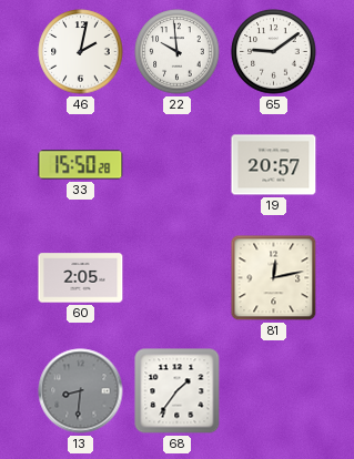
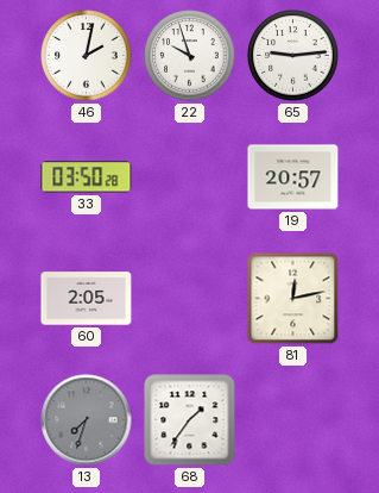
22: 9:59 -> 9:57 (190, 56)
65: 9:09 -> 9:14 (293, 56)
33: 15:50 -> 03:50 (87, 177)
13: 8:31 -> 7:33 (87, 420)
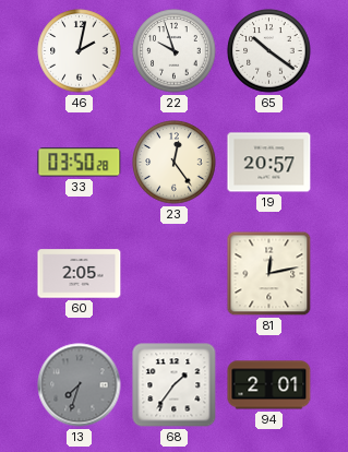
65: 9:14 -> 10:21 (269, 51)
23: none -> 12:24 (175, 163)
94: none -> 2:01 (269, 385)
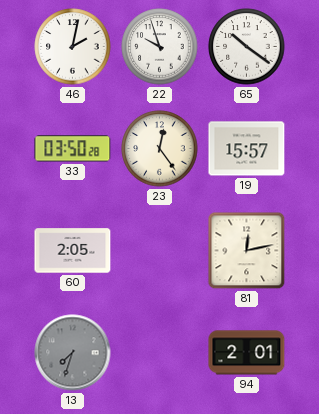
19: 20:57 -> 15:57 (247, 149)
68: 1:36 -> none (175, 385)
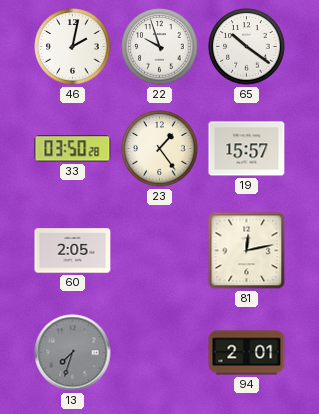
23: 12:24 -> 1:24 (160, 149)
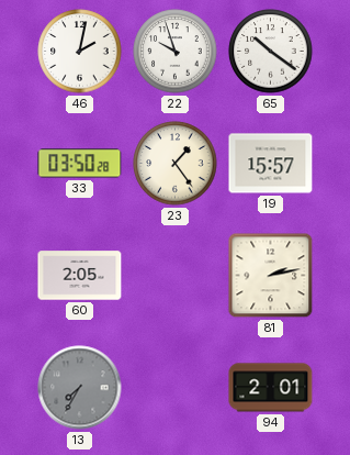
81: 12:13 -> 2:13 (271, 276)
13: 7:33 -> 7:35 (80, 388)
